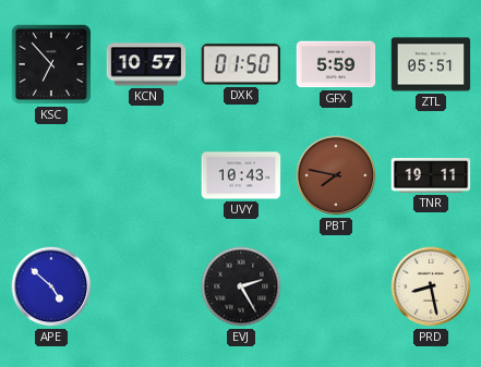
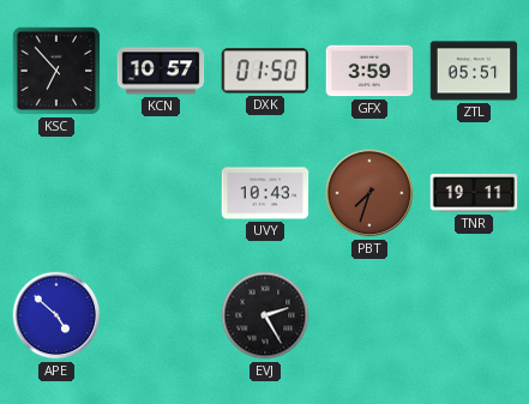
GFX: 5:59 -> 3:59 (369, 71)
PBT: 7:47 -> 7:33 (369, 193)
PRD: 8:28 -> none (431, 286)
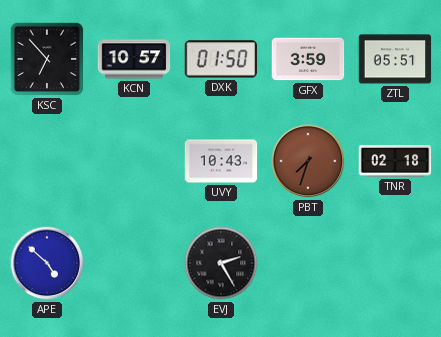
TNR: 19:11 -> 02:18 (395, 162)
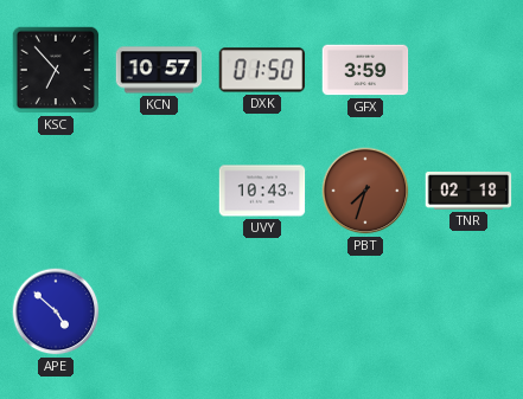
ZTL: 05:51 -> none (395, 59)
EVJ: 2:25 -> none (221, 263)
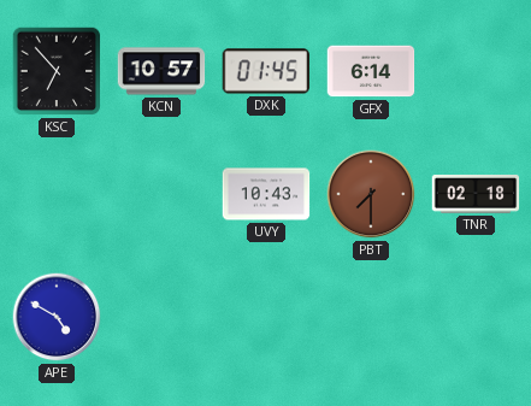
DXK: 01:50 -> 01:45 (266, 71)
GFX: 3:59 -> 6:14 (371, 71)
PBT: 7:33 -> 7:30 (371, 194)
APE: 4:52 -> 4:50 (57, 317)
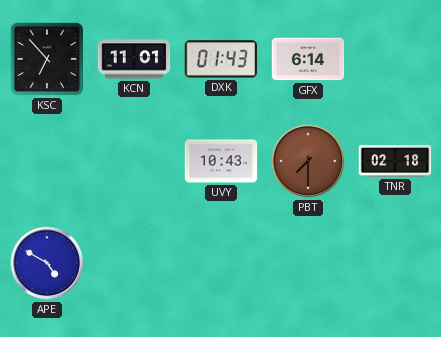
KCN: 10:57 -> 11:01 (134, 59)
DXK: 01:45 -> 01:43 (221, 59)
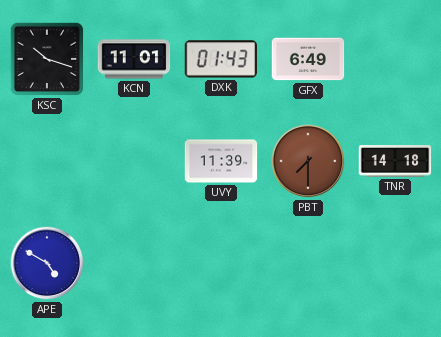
KSC: 6:53 -> 10:18 (47, 59)
GFX: 6:14 -> 6:49 (308, 59)
UVY: 10:43 -> 11:39 (221, 161)
TNR: 02:18 -> 14:18 (395, 162)
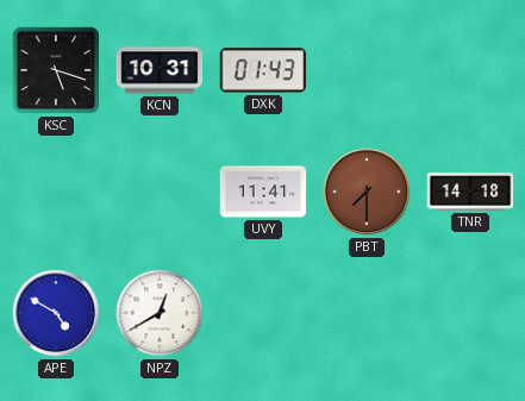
KSC: 10:18 -> 5:18 (56, 70)
KCN: 11:01 -> 10:31 (160, 70)
GFX: 6:49 -> none (308, 59)
UVY: 11:39 -> 11:41 (263, 192)
NPZ: none -> 12:40 (160, 313)
